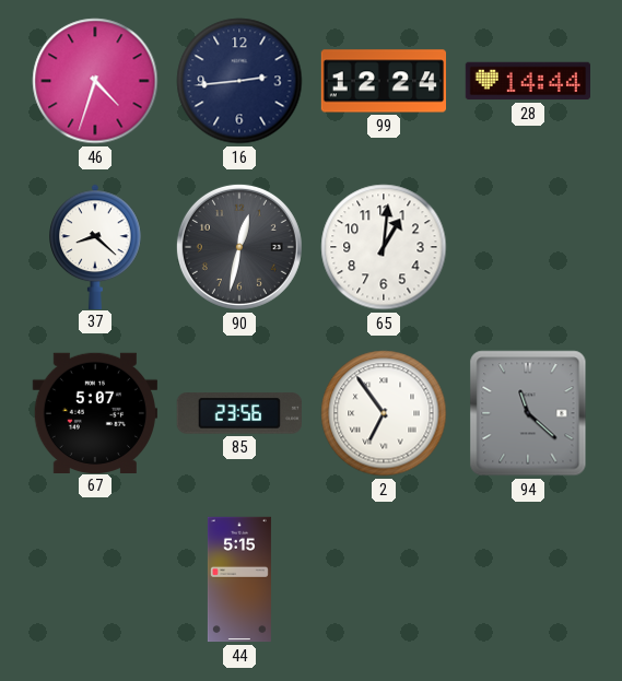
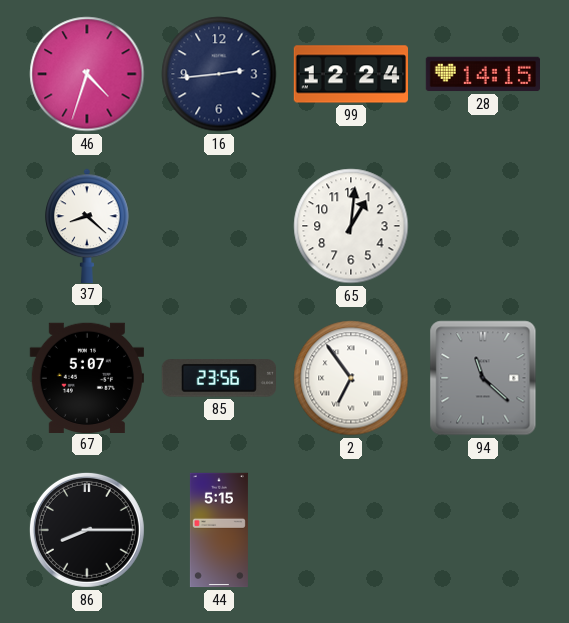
28: 14:44 -> 14:15 (482, 74)
90: 12:32 -> none (239, 247)
86: none -> 8:15 (87, 530)
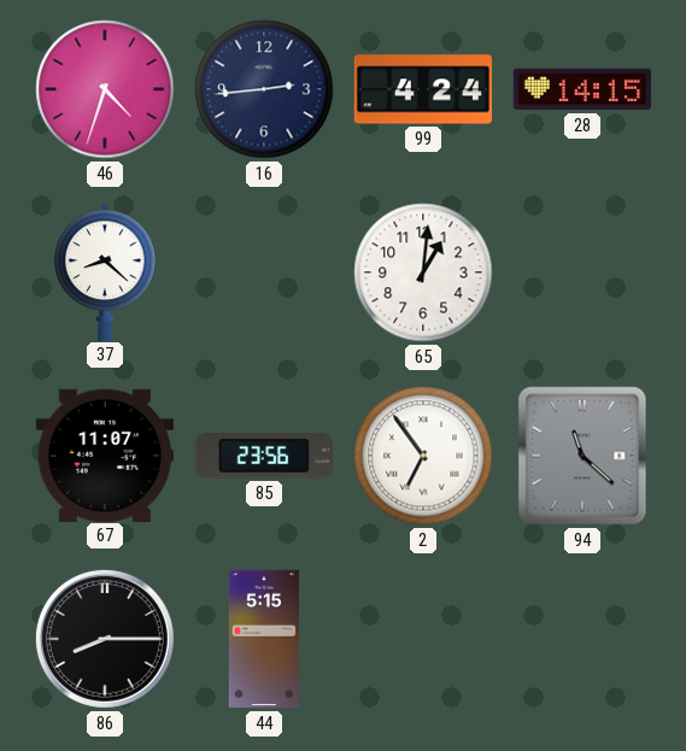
99: 12:24 -> 4:24 (422, 89)
67: 5:07 -> 11:07 (104, 454)
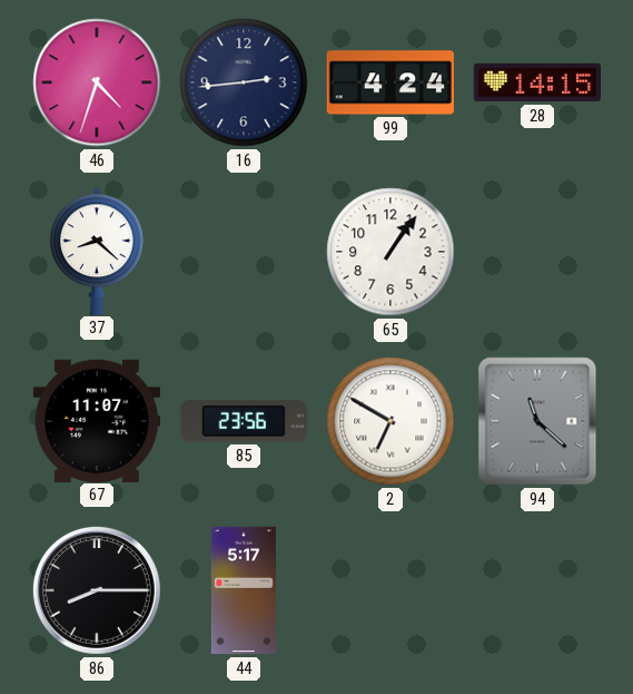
65: 1:01 -> 1:06 (390, 252)
2: 6:54 -> 6:50 (390, 421)
44: 5:15 -> 5:17 (244, 590)
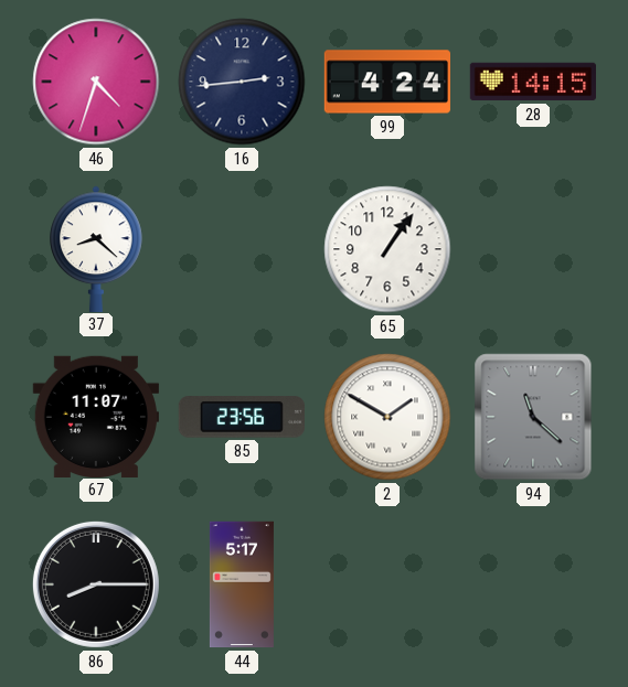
2: 6:50 -> 1:50 (387, 417)
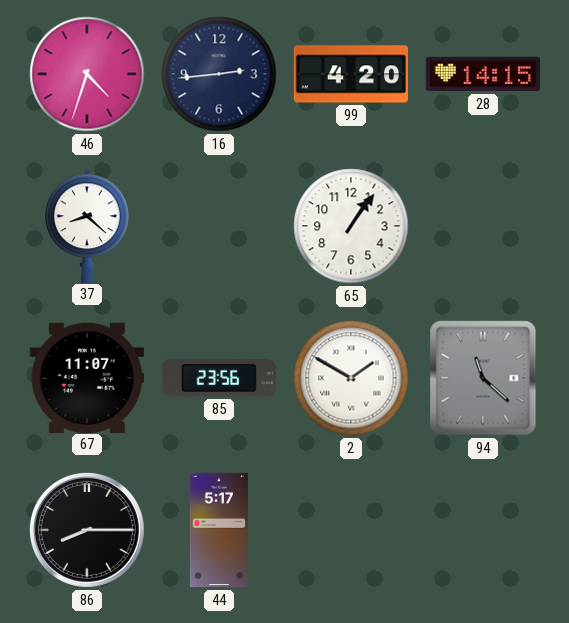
99: 4:24 -> 4:20 (350, 74)
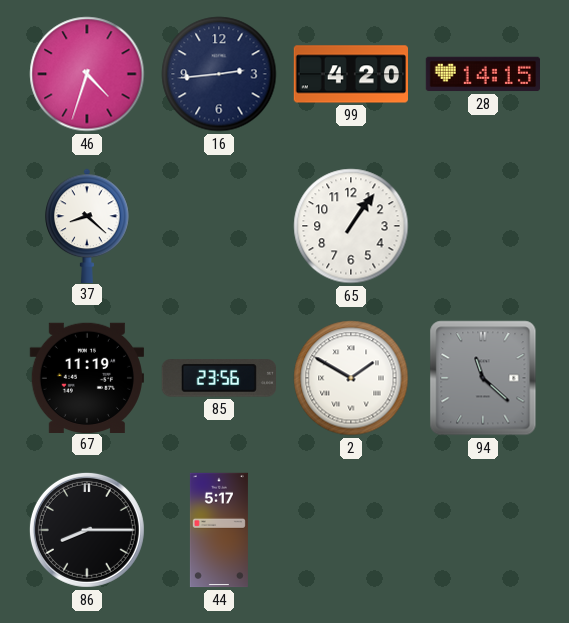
67: 11:07 -> 11:19 (86, 377)
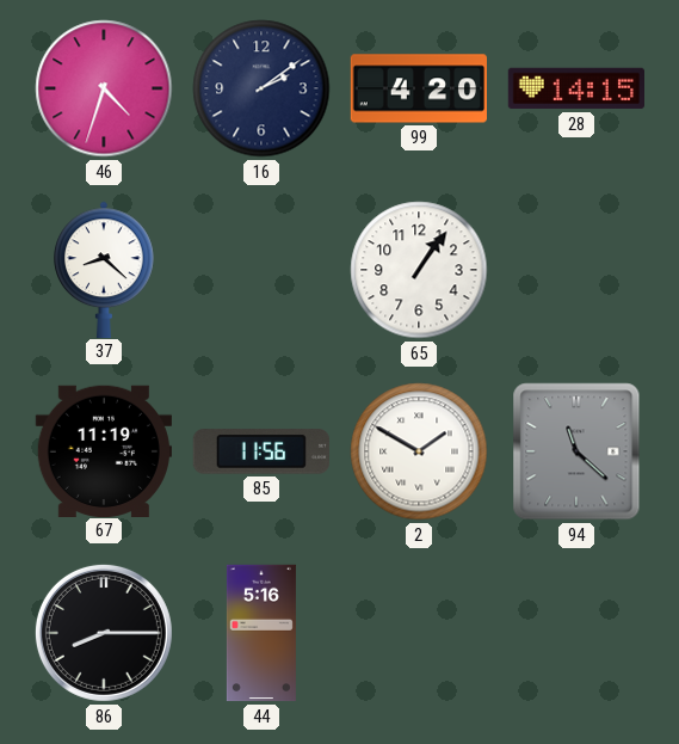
16: 2:44 -> 2:09 (261, 88)
85: 23:56 -> 11:56 (261, 451)
44: 5:17 -> 5:16 (261, 633)
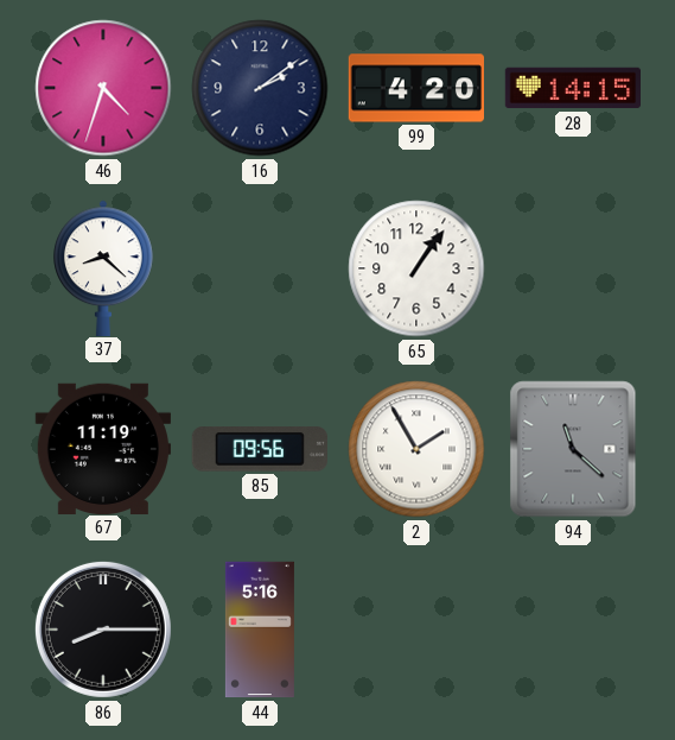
85: 11:56 -> 09:56 (260, 449)
2: 1:50 -> 1:55 (416, 449)
